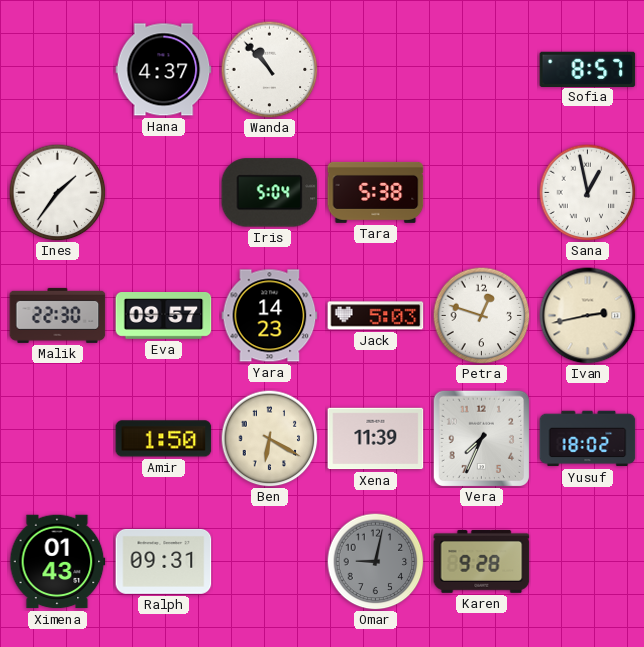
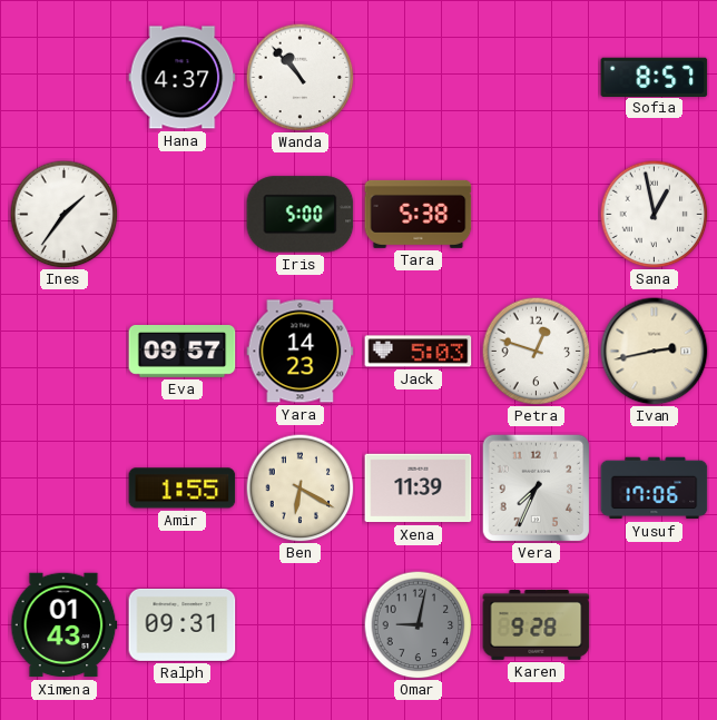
Iris: 5:04 -> 5:00 (301, 215)
Malik: 22:30 -> none (58, 315)
Amir: 1:50 -> 1:55 (183, 489)
Yusuf: 18:02 -> 17:06 (655, 489)
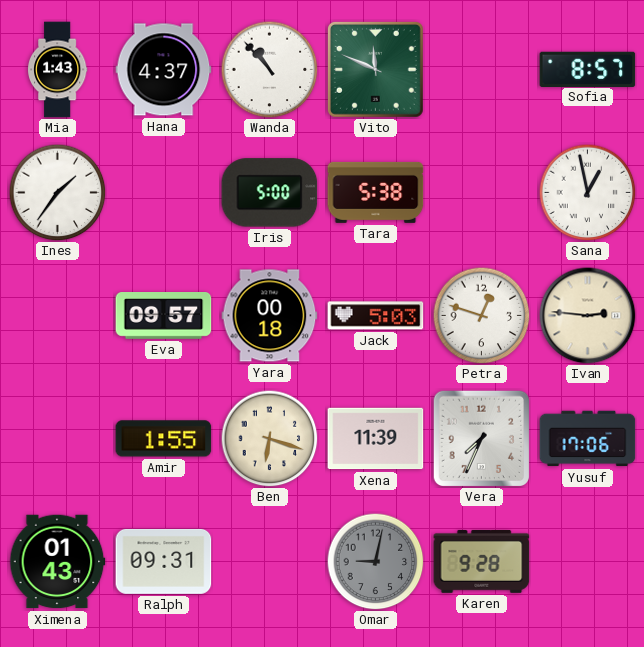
Mia: none -> 1:43 (58, 70)
Vito: none -> 11:49 (375, 69)
Yara: 14:23 -> 00:18 (270, 316)
Ivan: 2:43 -> 2:46 (588, 316)
Ben: 6:20 -> 6:18 (269, 438)
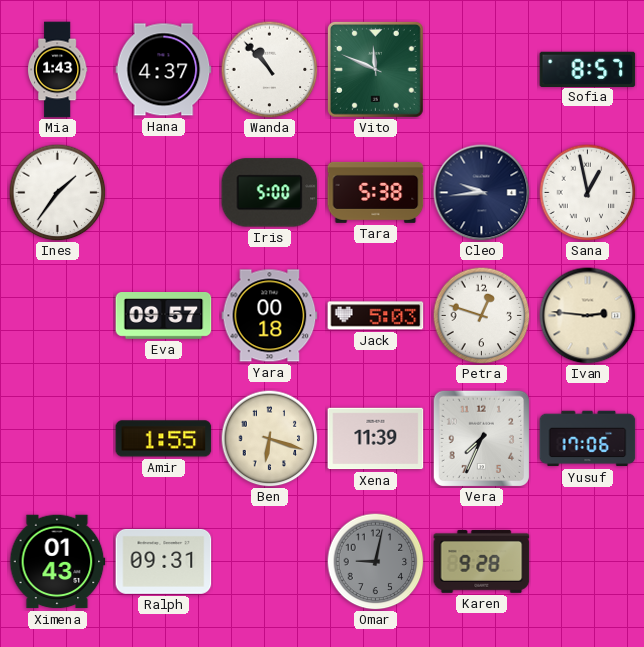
Cleo: none -> 9:44 (482, 193)
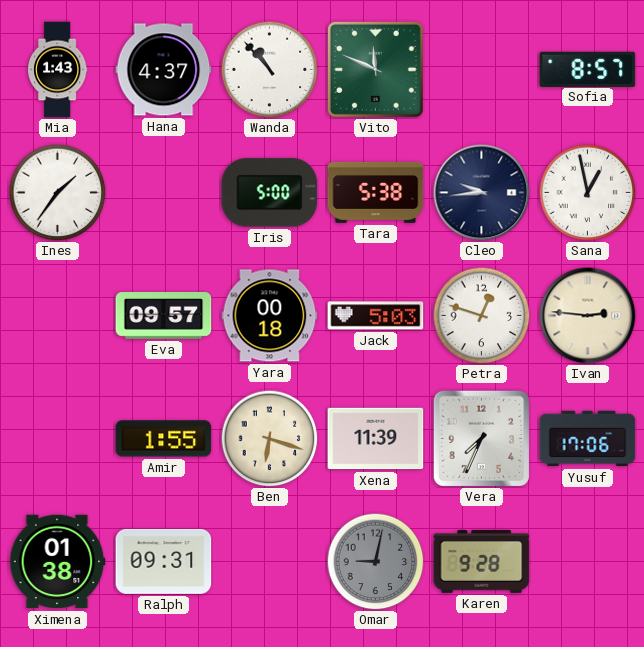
Ximena: 01:43 -> 01:38 (58, 562)
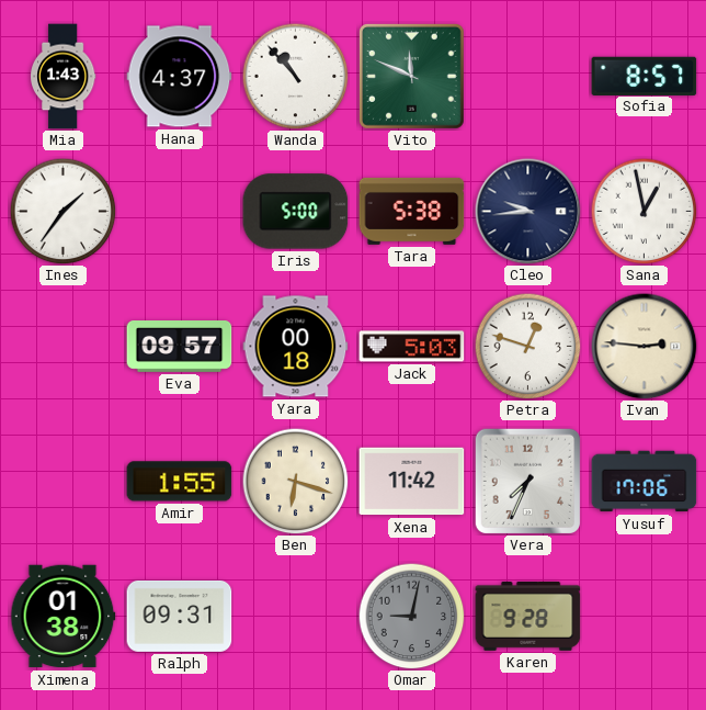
Xena: 11:39 -> 11:42 (412, 482)
